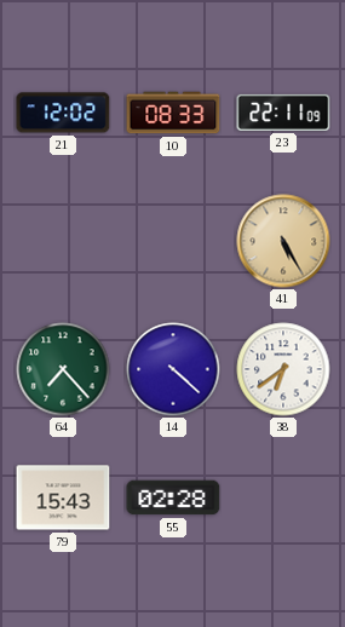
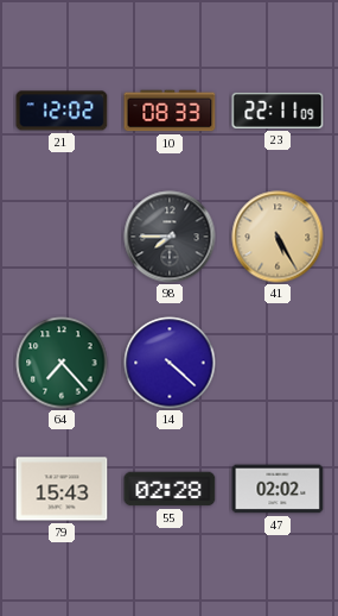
98: none -> 7:45 (170, 237)
38: 6:39 -> none (283, 369)
47: none -> 02:02 (278, 489)
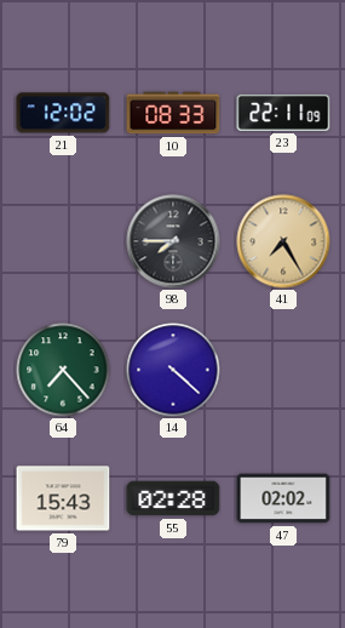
41: 5:25 -> 7:25 (283, 241)
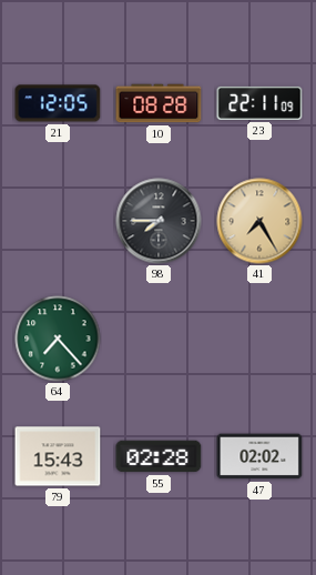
21: 12:02 -> 12:05 (58, 103)
10: 08:33 -> 08:28 (159, 103)
14: 4:22 -> none (173, 370)
